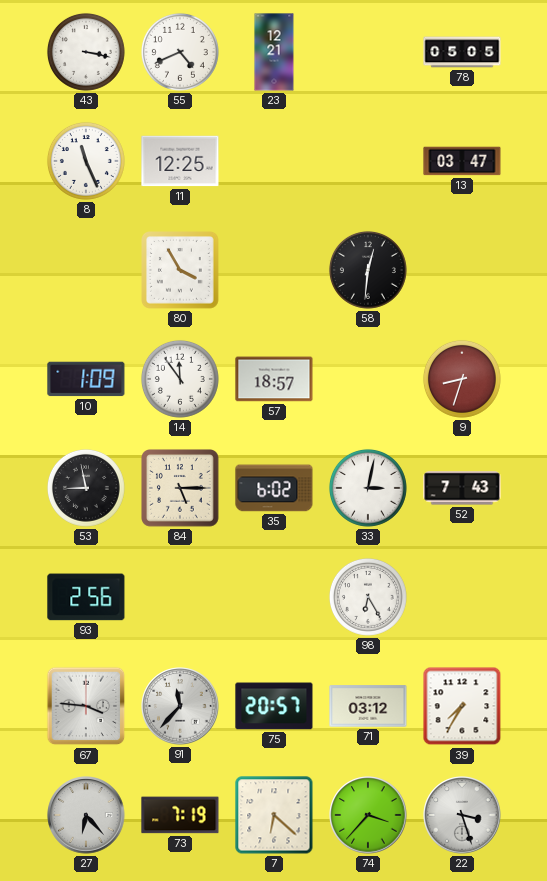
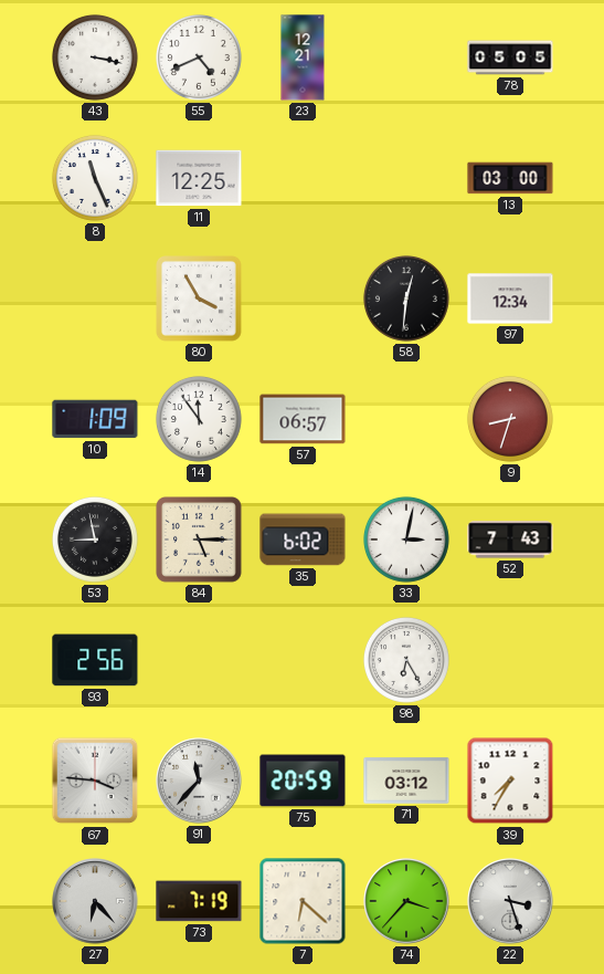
13: 03:47 -> 03:00 (510, 178)
97: none -> 12:34 (510, 299)
57: 18:57 -> 06:57 (303, 419)
75: 20:57 -> 20:59 (303, 781)
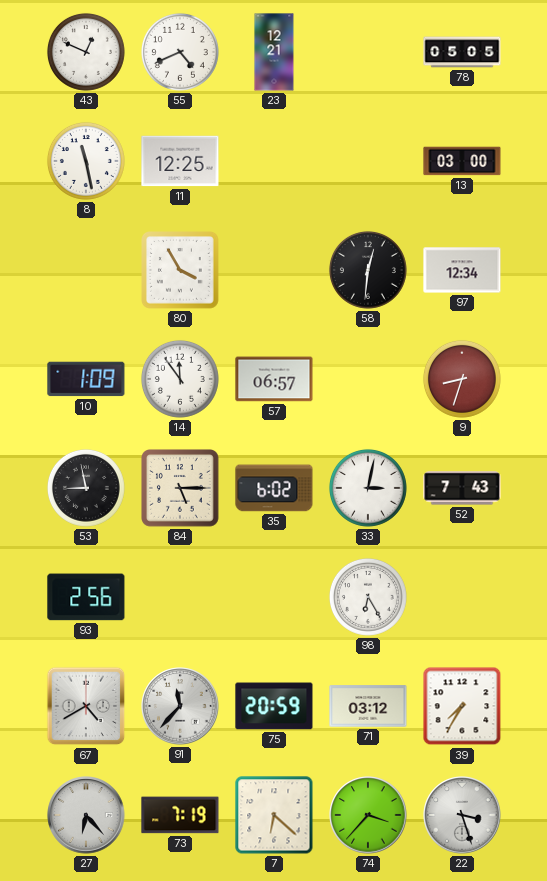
43: 3:17 -> 12:49 (86, 52)
8: 11:26 -> 11:28 (86, 161)
67: 3:46 -> 4:40 (86, 706)
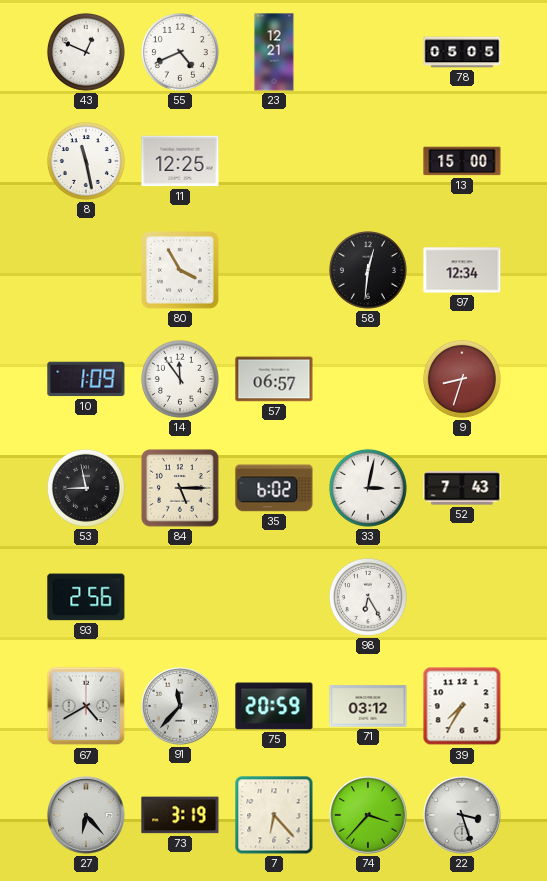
13: 03:00 -> 15:00 (462, 161)
73: 7:19 -> 3:19 (180, 815)
7: 6:22 -> 6:23 (274, 815)
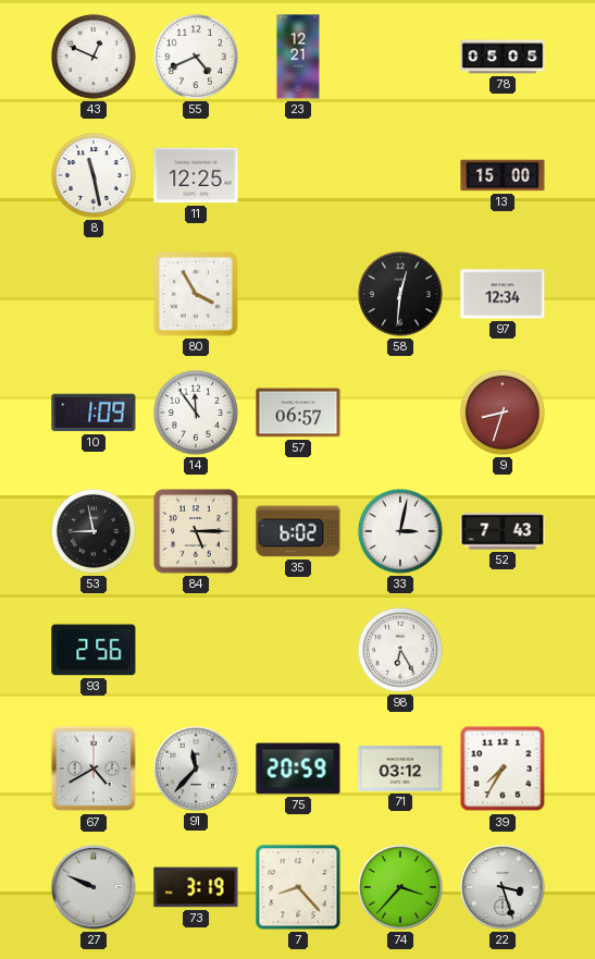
27: 6:23 -> 9:49 (94, 887)
7: 6:23 -> 8:23 (298, 887)
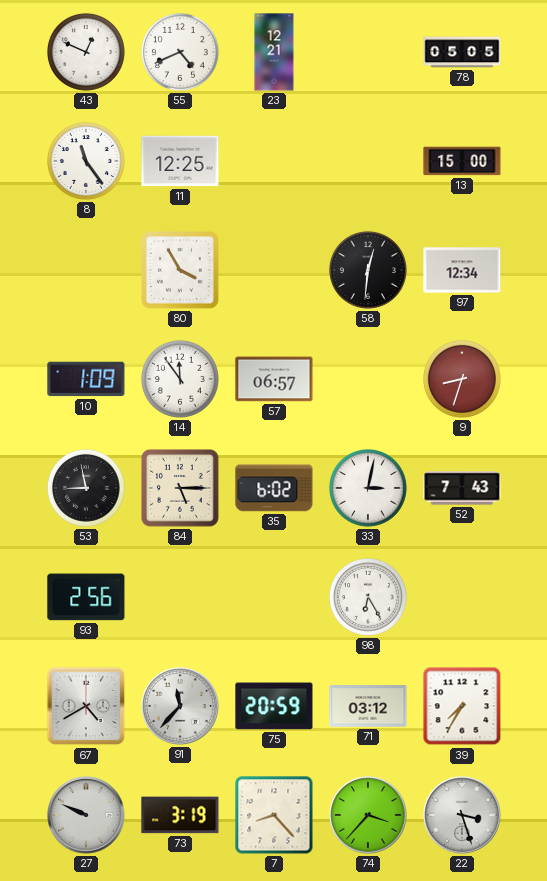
8: 11:28 -> 11:24 (86, 161)
